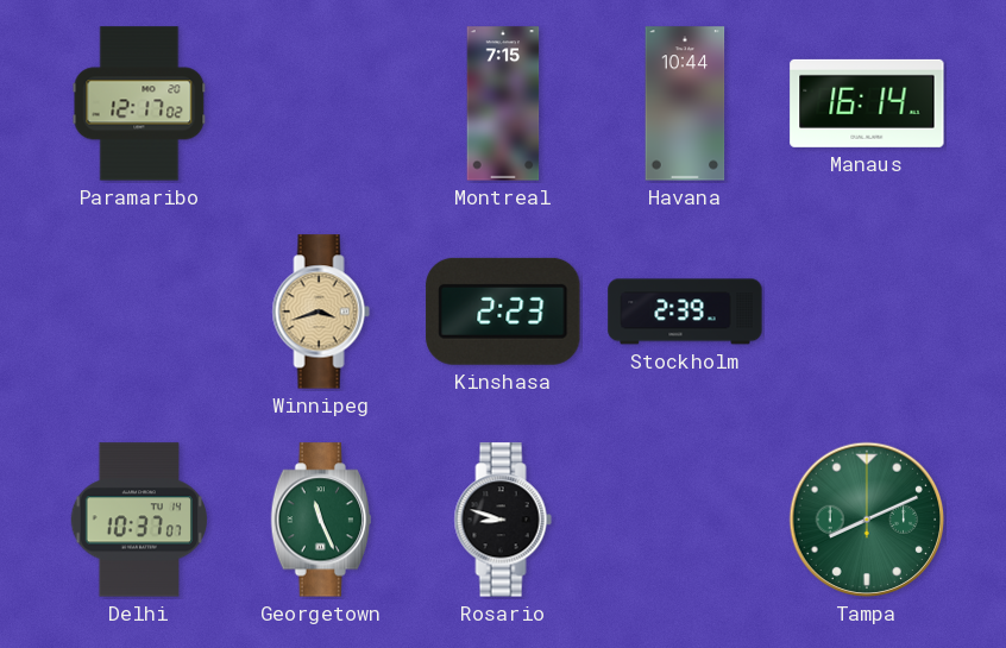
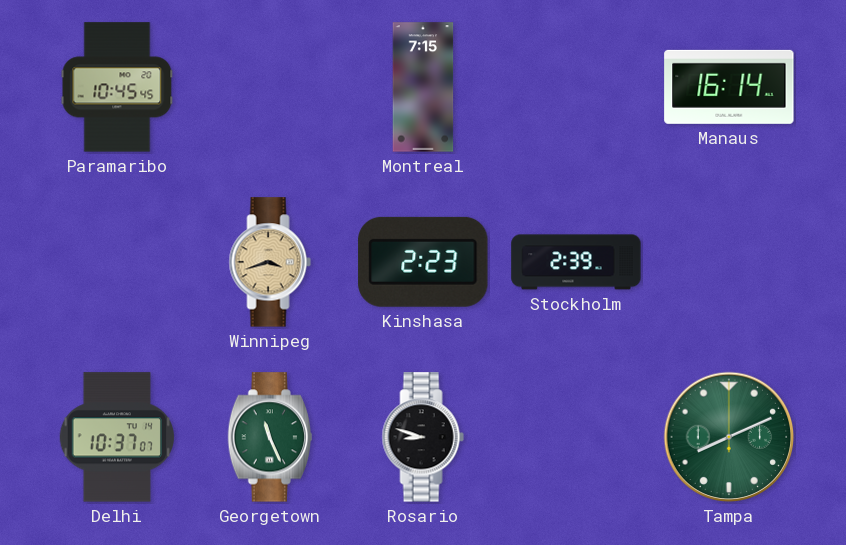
Paramaribo: 12:17 -> 10:45 (117, 87)
Havana: 10:44 -> none (685, 103)
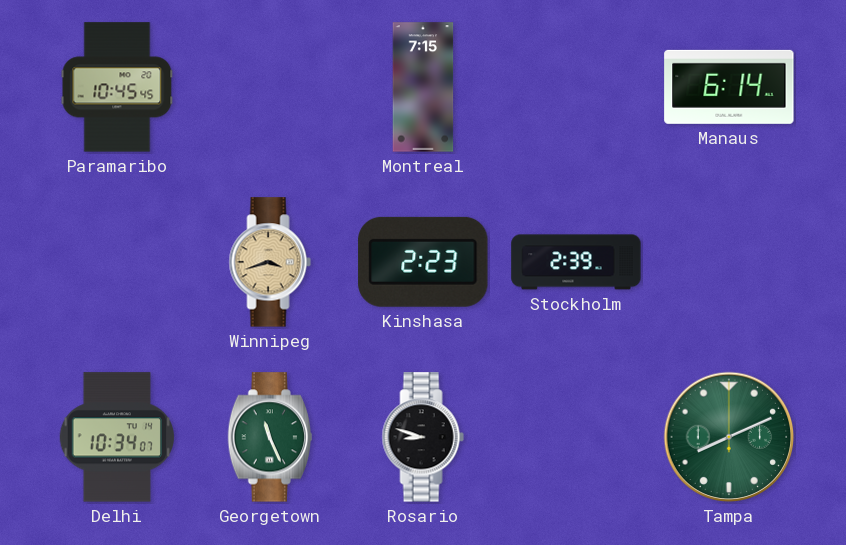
Manaus: 16:14 -> 6:14 (729, 87)
Delhi: 10:37 -> 10:34 (117, 437)
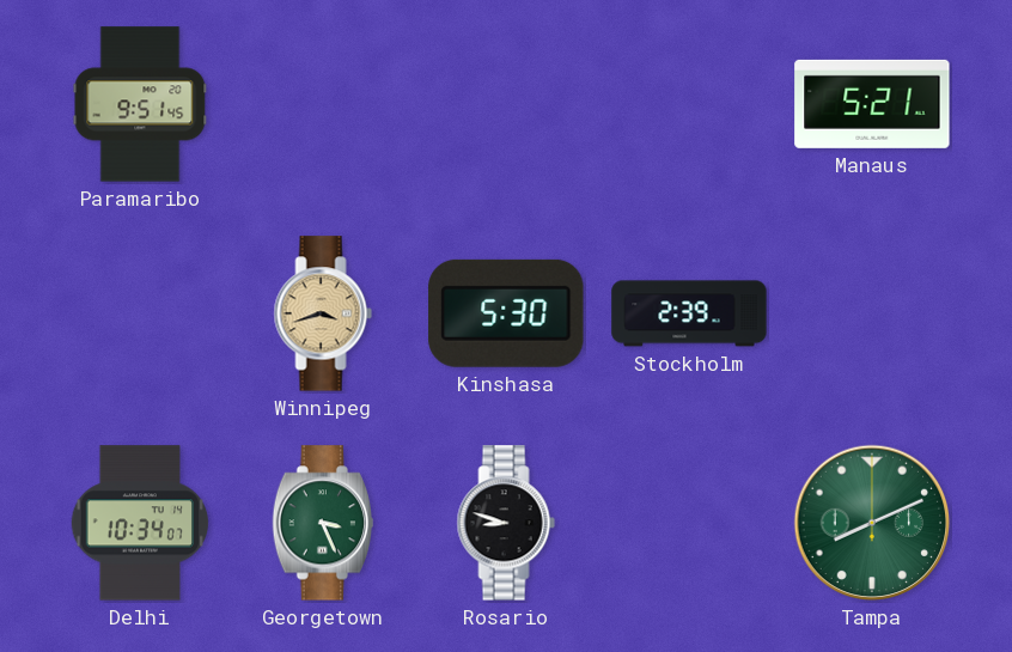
Paramaribo: 10:45 -> 9:51 (140, 104)
Montreal: 7:15 -> none (423, 87)
Manaus: 6:14 -> 5:21 (872, 104)
Kinshasa: 2:23 -> 5:30 (506, 313)
Georgetown: 11:26 -> 3:26 (322, 523)
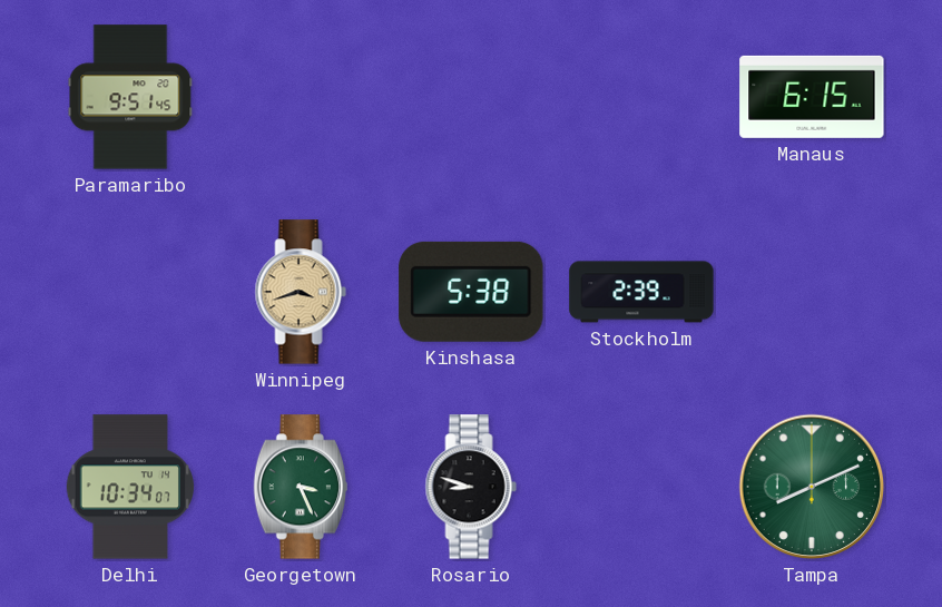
Manaus: 5:21 -> 6:15 (812, 97)
Kinshasa: 5:30 -> 5:38 (471, 292)
